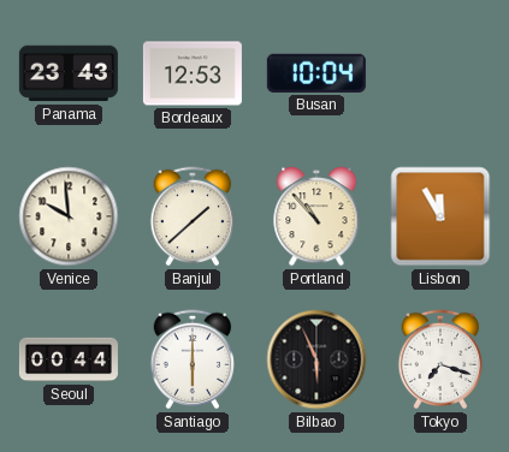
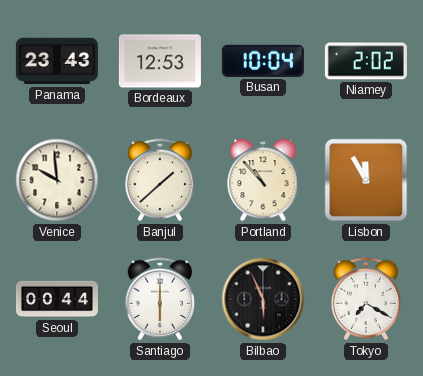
Niamey: none -> 2:02 (366, 61)
Tokyo: 7:18 -> 7:20 (366, 299)
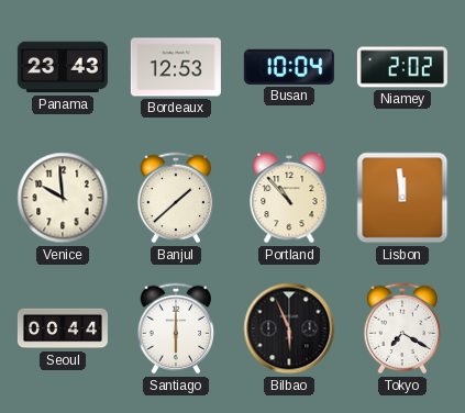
Lisbon: 11:55 -> 11:59 (402, 198)
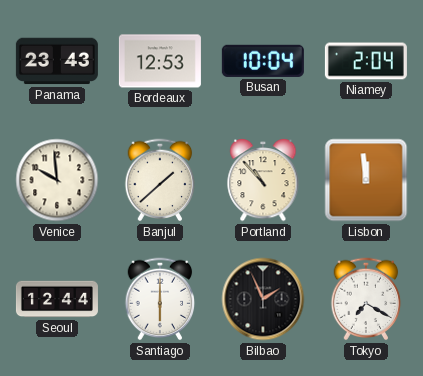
Niamey: 2:02 -> 2:04 (366, 61)
Seoul: 00:44 -> 12:44 (57, 299)
Bilbao: 5:56 -> 1:56 (263, 299)
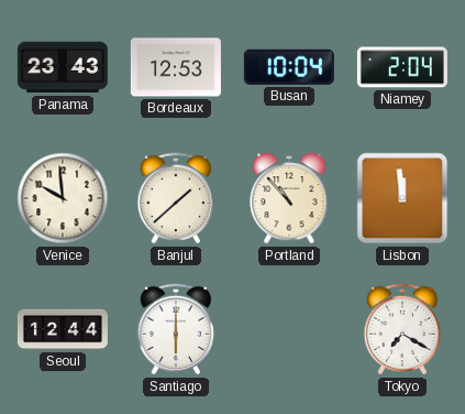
Bilbao: 1:56 -> none (263, 299)
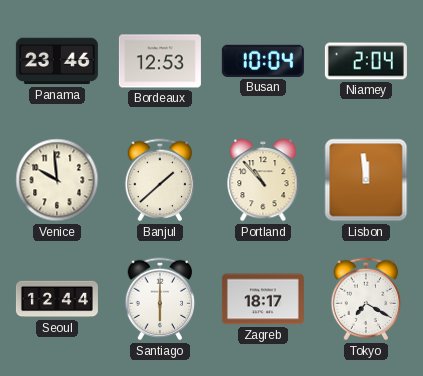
Panama: 23:43 -> 23:46 (57, 61)
Zagreb: none -> 18:17 (263, 299)
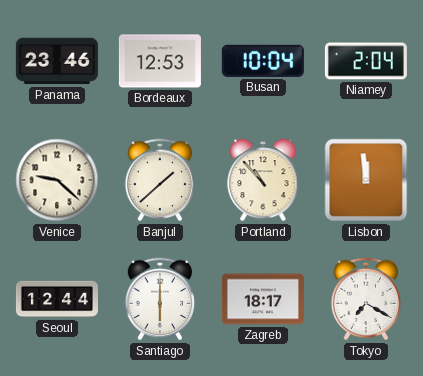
Venice: 9:59 -> 9:22 (57, 180)
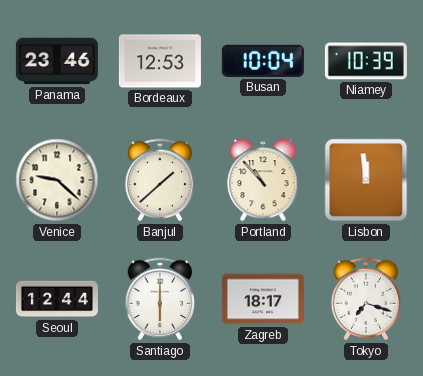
Niamey: 2:04 -> 10:39 (366, 61)
Tokyo: 7:20 -> 7:18 (366, 299)
